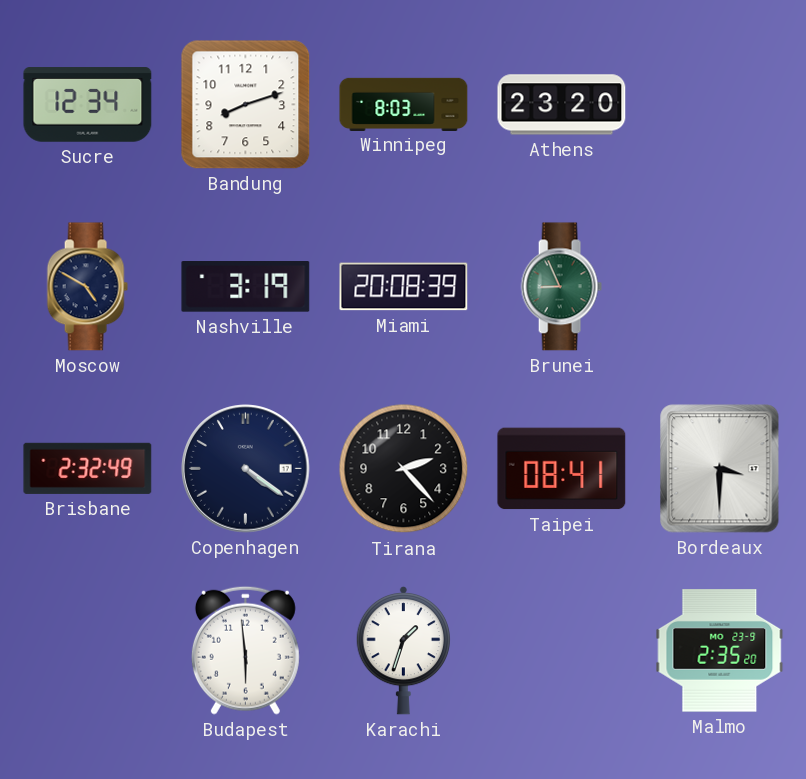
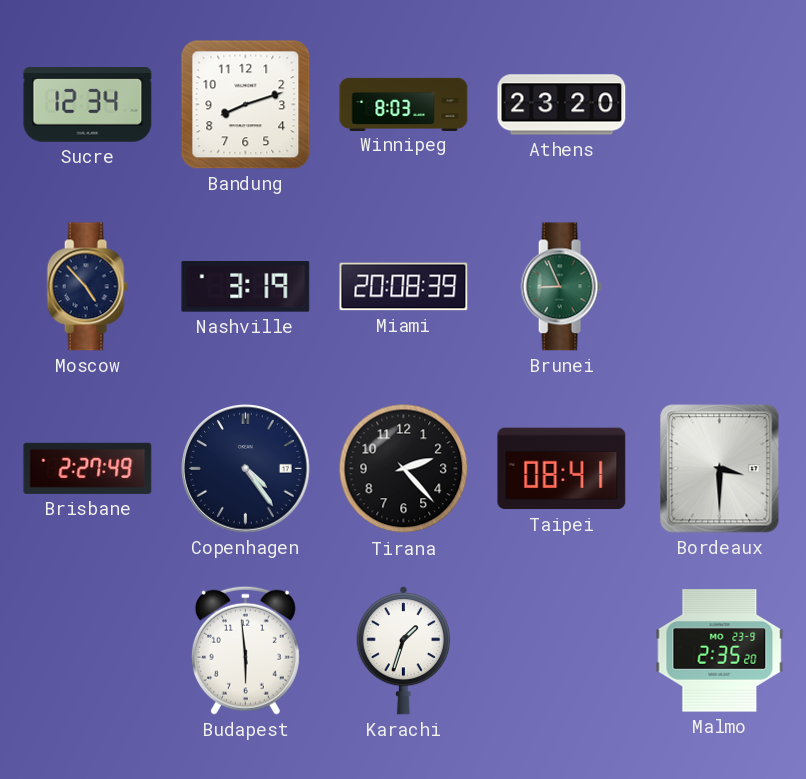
Moscow: 4:50 -> 4:53 (87, 287)
Brisbane: 2:32 -> 2:27 (88, 468)
Copenhagen: 4:21 -> 4:24 (246, 469)
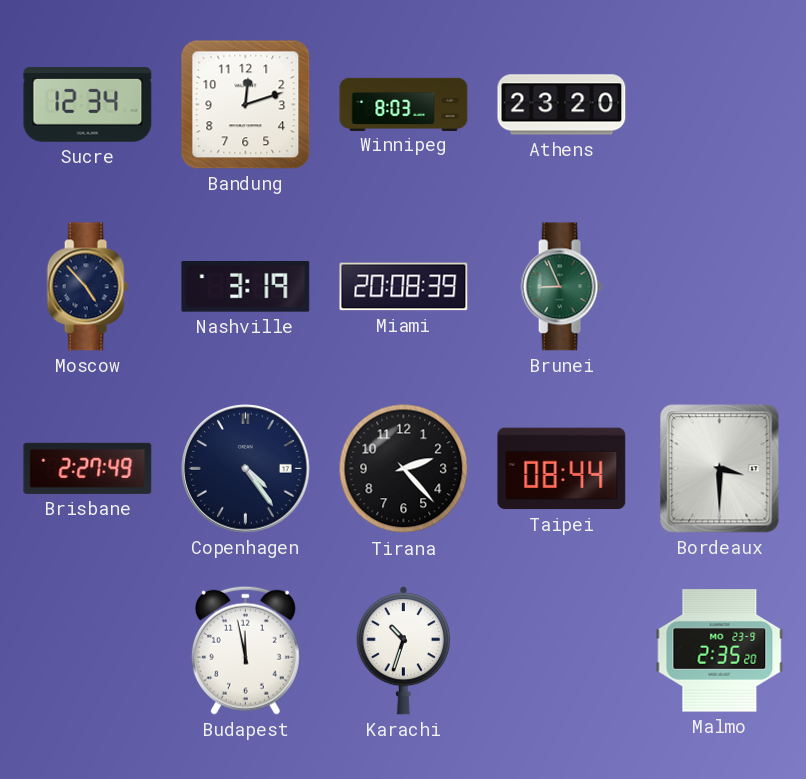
Bandung: 8:12 -> 12:12 (246, 105)
Taipei: 08:41 -> 08:44 (562, 469)
Budapest: 5:59 -> 11:58 (245, 650)
Karachi: 1:33 -> 10:33 (403, 650)
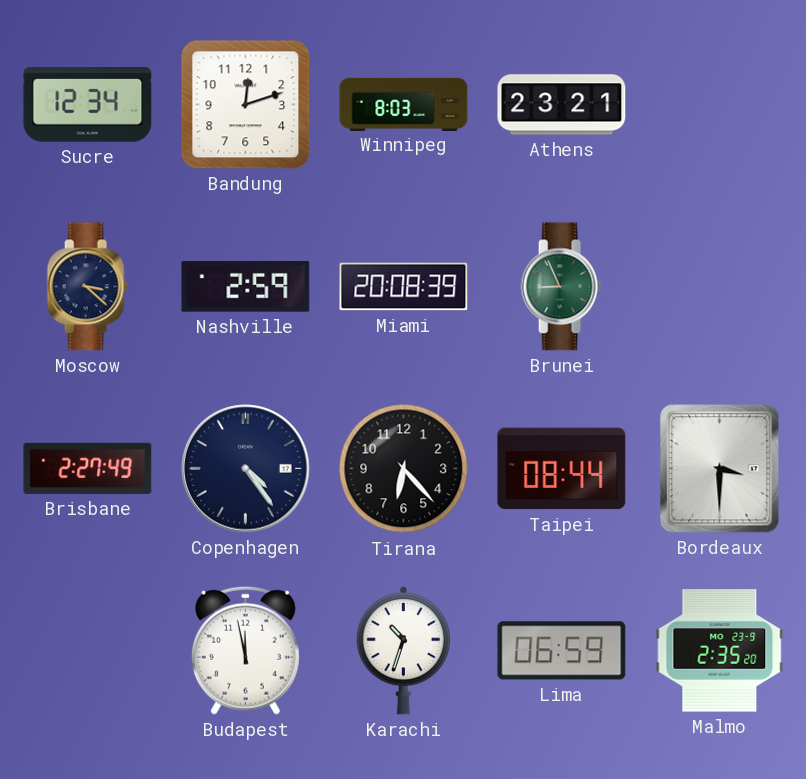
Athens: 23:20 -> 23:21 (562, 105)
Moscow: 4:53 -> 3:22 (87, 287)
Nashville: 3:19 -> 2:59 (246, 287)
Tirana: 2:23 -> 6:23 (404, 469)
Lima: none -> 06:59 (562, 651)
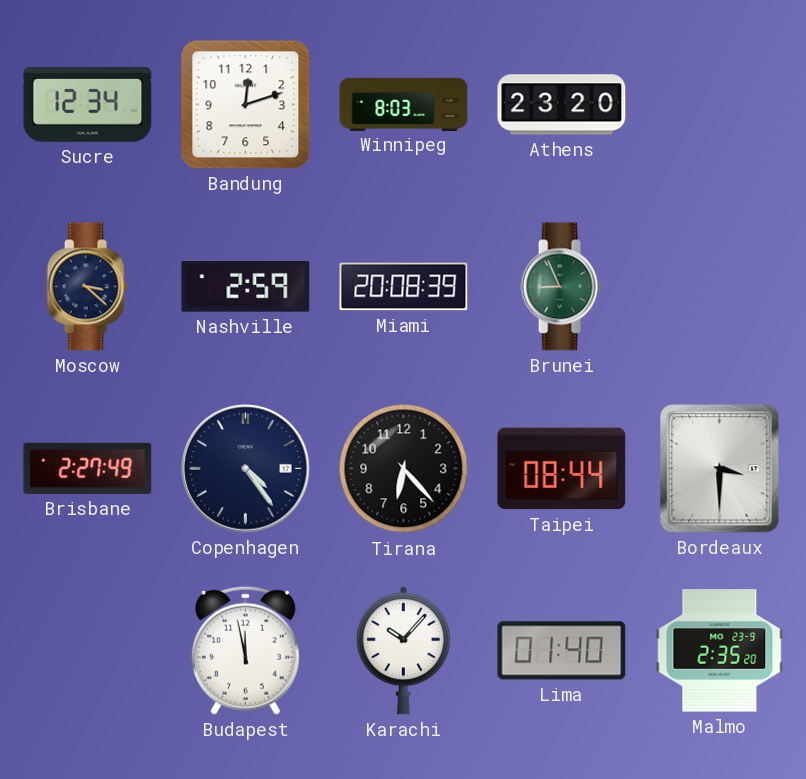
Athens: 23:21 -> 23:20 (562, 105)
Karachi: 10:33 -> 10:07 (403, 650)
Lima: 06:59 -> 01:40 (562, 651)
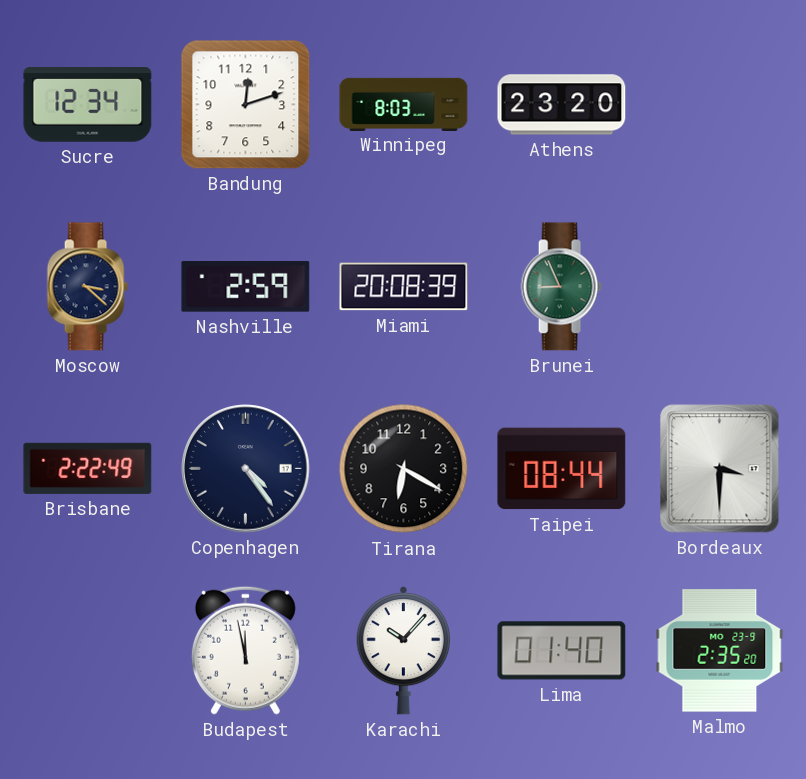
Brisbane: 2:27 -> 2:22 (88, 468)
Tirana: 6:23 -> 6:20 (404, 469)
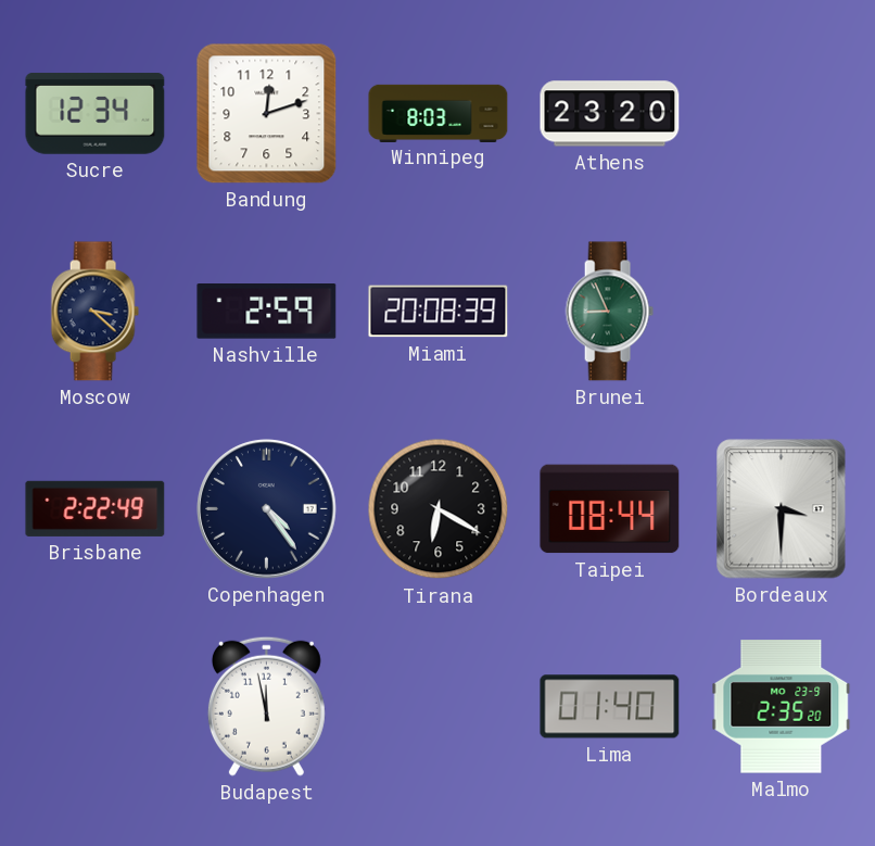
Karachi: 10:07 -> none (403, 650)
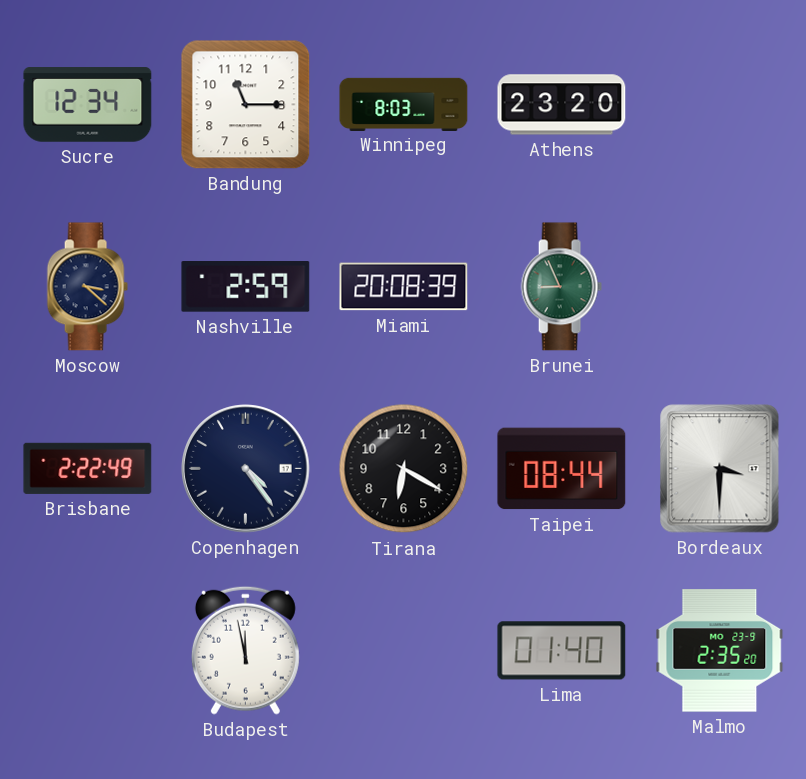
Bandung: 12:12 -> 11:15 (246, 105)
